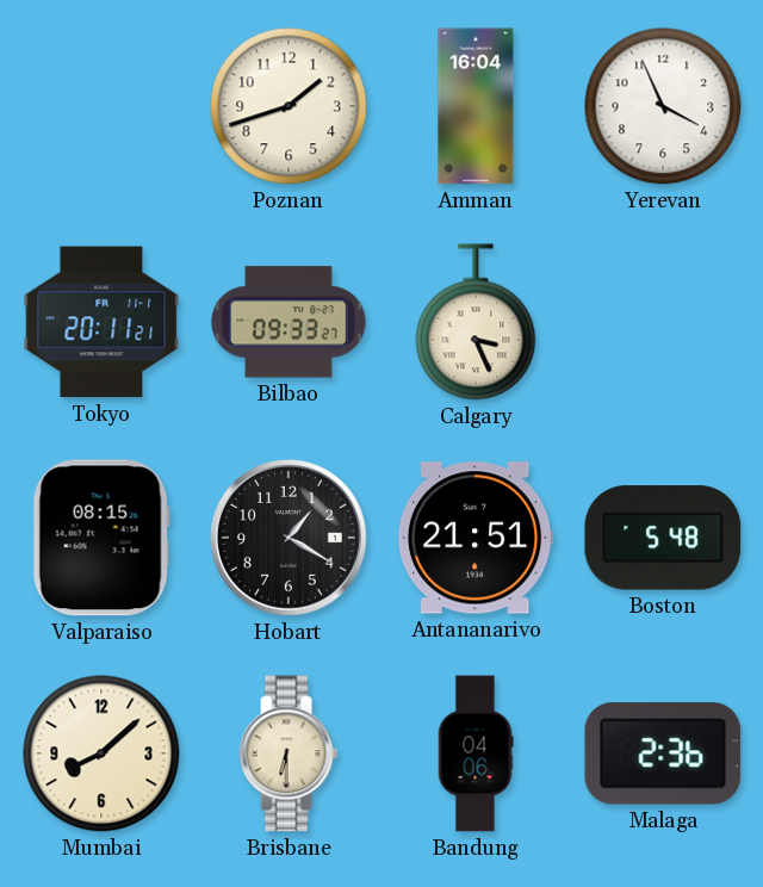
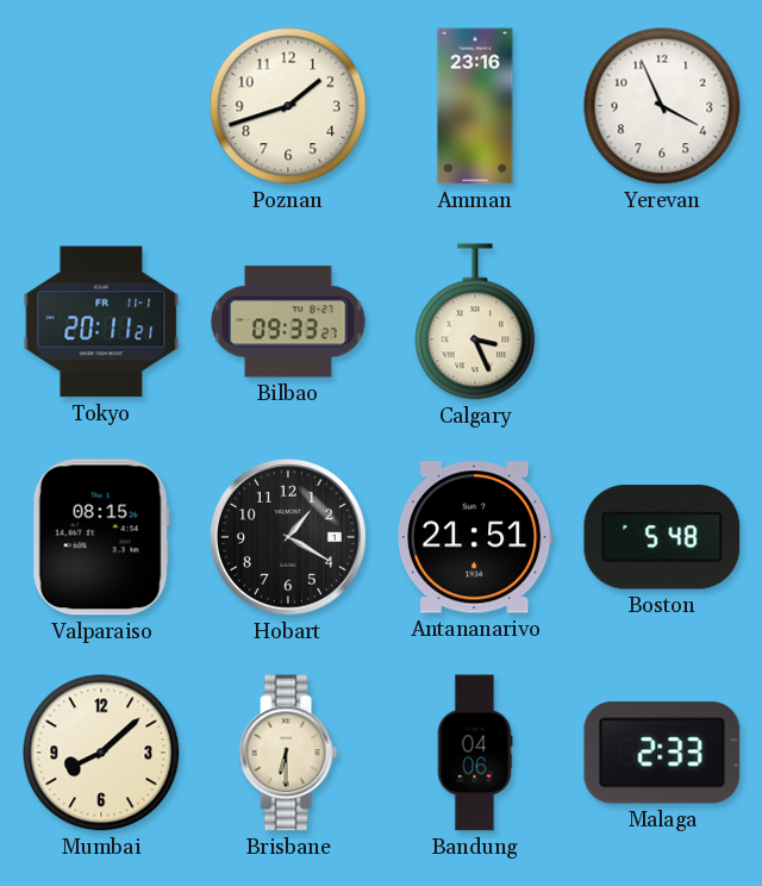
Amman: 16:04 -> 23:16 (475, 106)
Malaga: 2:36 -> 2:33 (662, 753)
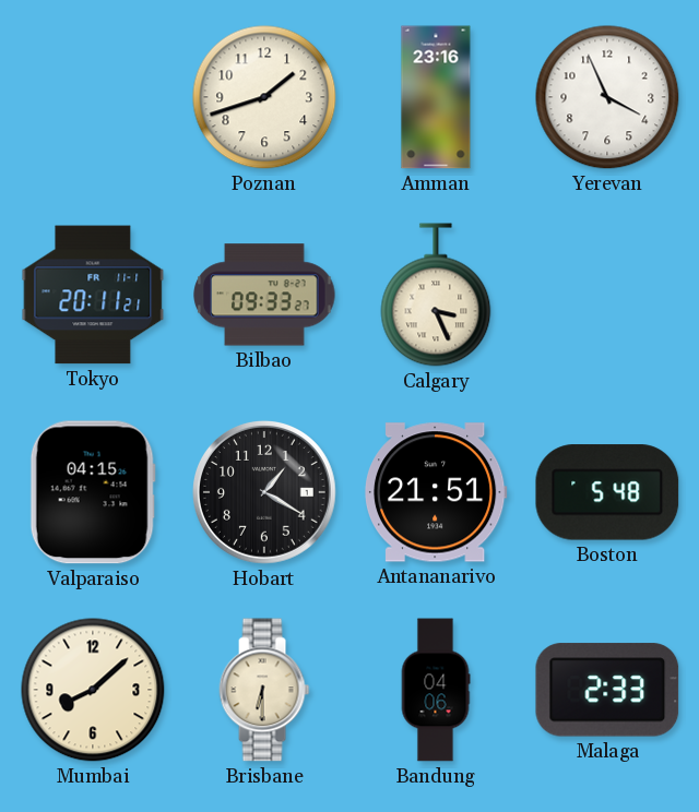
Valparaiso: 08:15 -> 04:15 (93, 492)
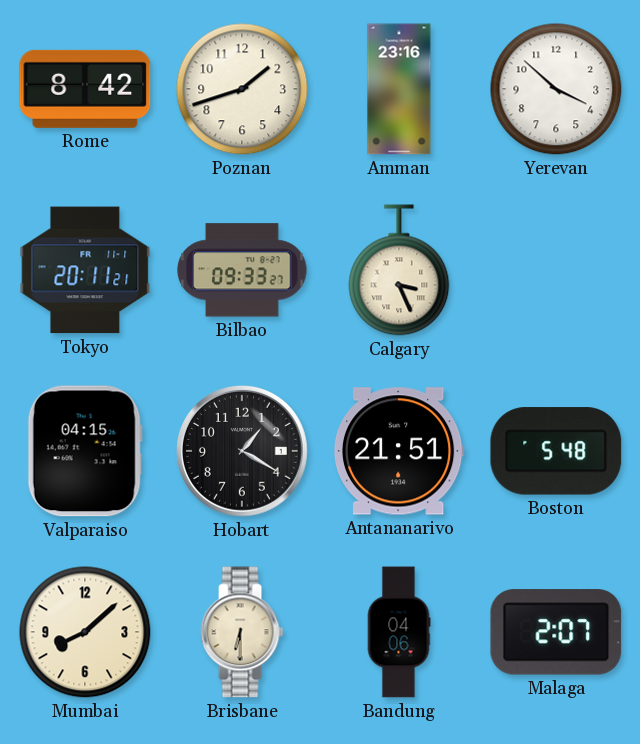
Rome: none -> 8:42 (85, 89)
Yerevan: 3:56 -> 3:52 (556, 89)
Malaga: 2:33 -> 2:07 (556, 632)
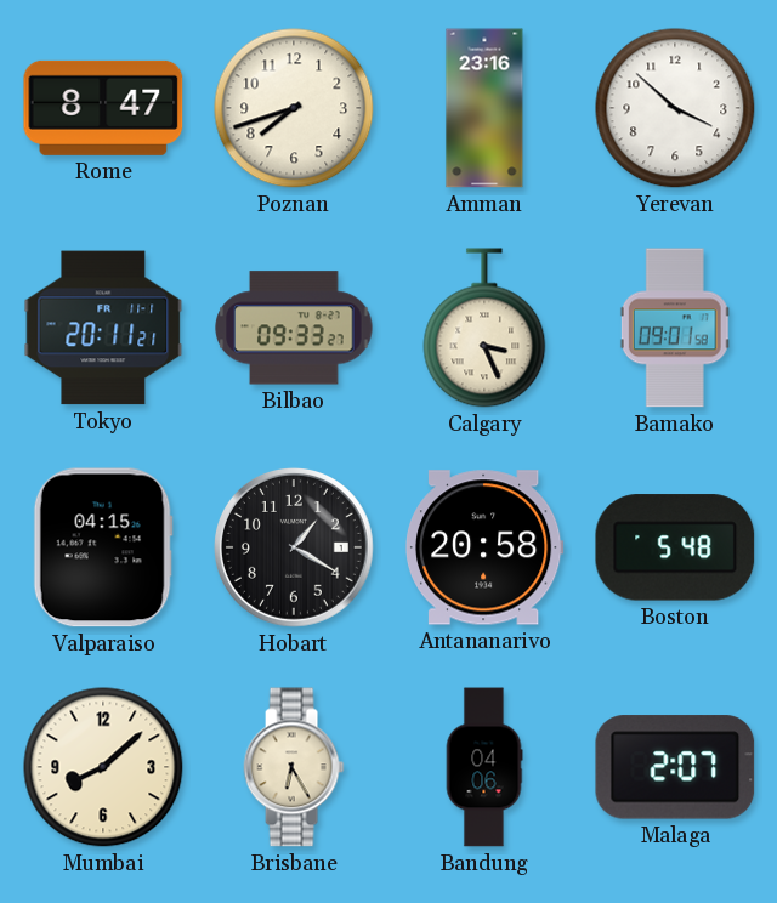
Rome: 8:42 -> 8:47 (103, 108)
Poznan: 1:42 -> 7:42 (294, 108)
Bamako: none -> 09:01 (675, 328)
Antananarivo: 21:51 -> 20:58 (484, 547)
Brisbane: 6:30 -> 6:25 (294, 767)
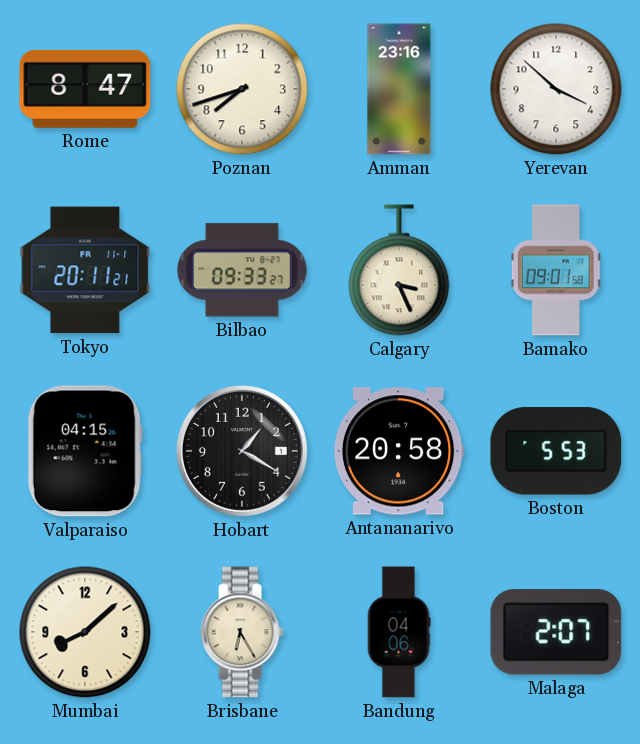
Boston: 5:48 -> 5:53 (556, 451)
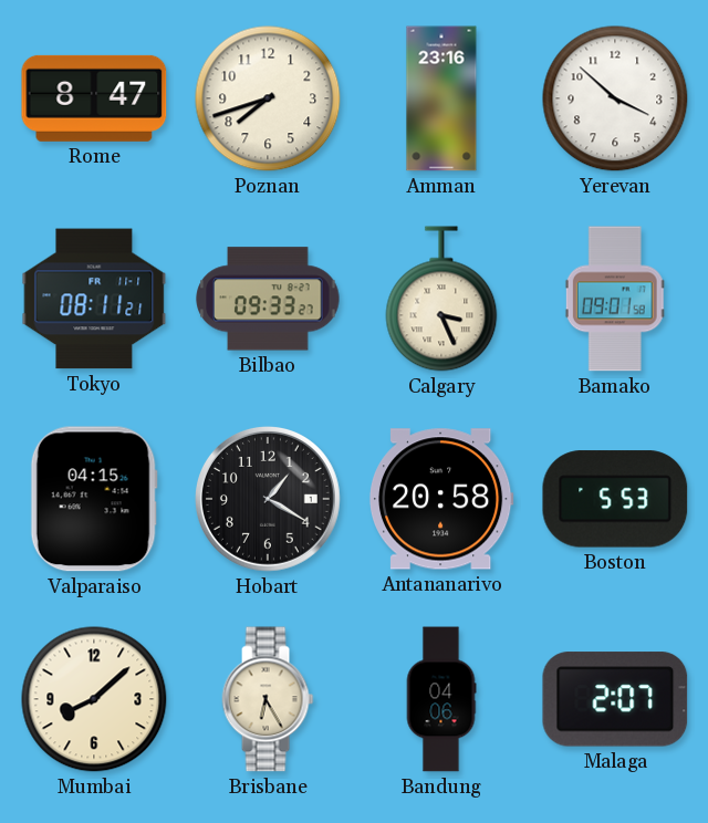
Tokyo: 20:11 -> 08:11 (94, 299)
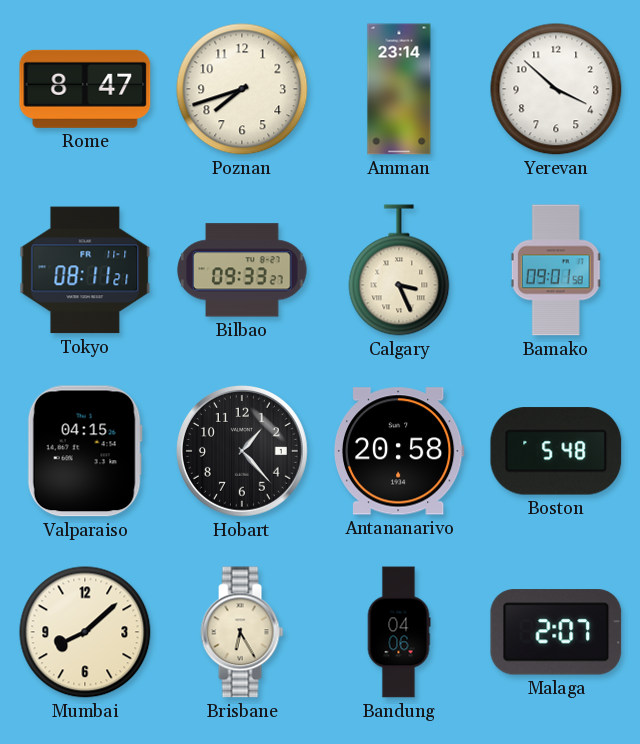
Amman: 23:16 -> 23:14 (399, 89)
Hobart: 1:20 -> 1:23 (242, 451)
Boston: 5:53 -> 5:48 (556, 451)
